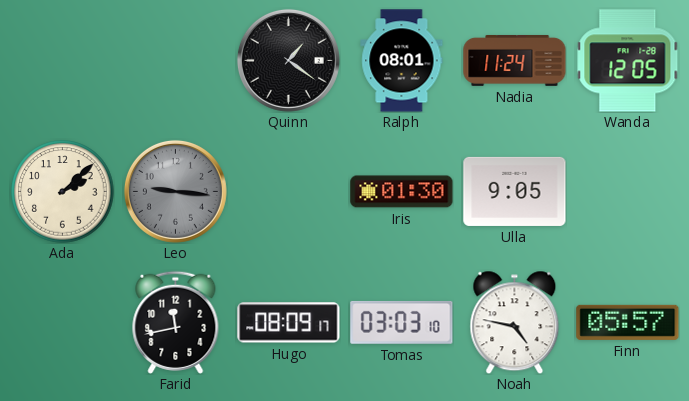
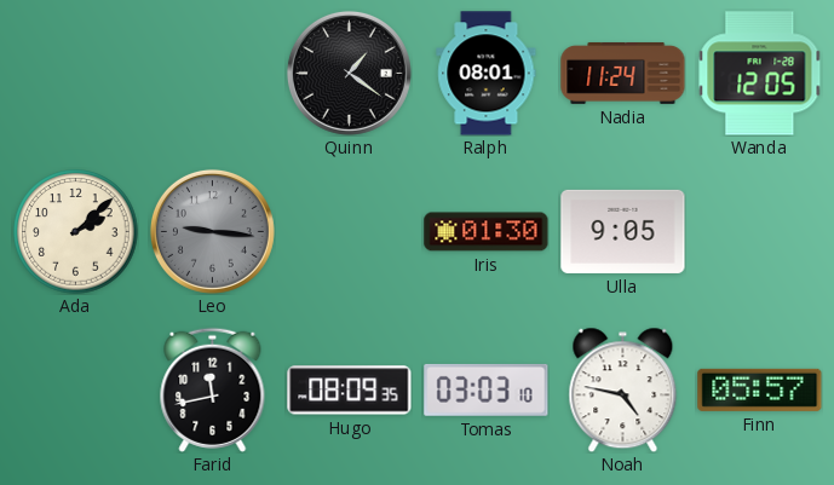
Hugo: 08:09:17 -> 08:09:35 (350, 391)
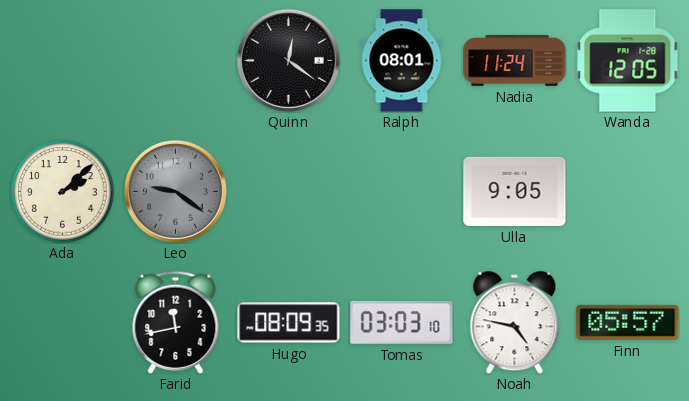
Quinn: 1:21 -> 12:21 (288, 60)
Leo: 9:16 -> 9:21 (175, 191)
Iris: 01:30 -> none (487, 232)
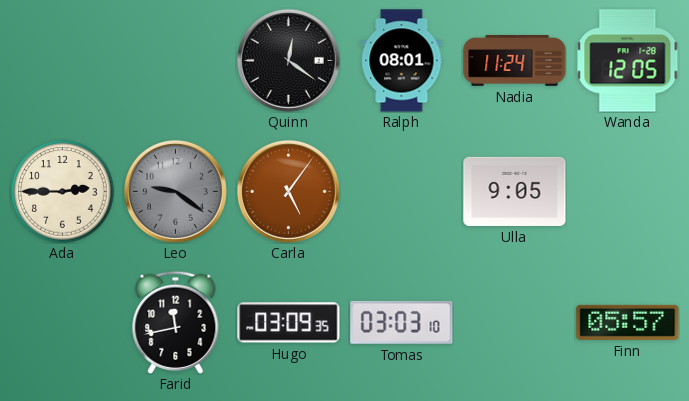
Ada: 2:08 -> 2:45 (63, 192)
Carla: none -> 5:06 (288, 191)
Hugo: 08:09 -> 03:09 (289, 323)
Noah: 4:47 -> none (515, 322)
